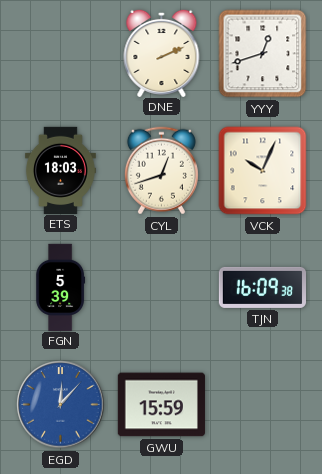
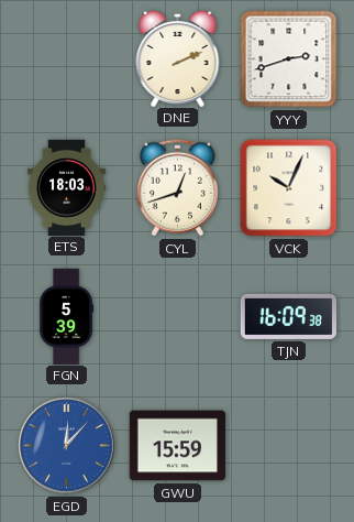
YYY: 12:42 -> 2:42 (289, 59)
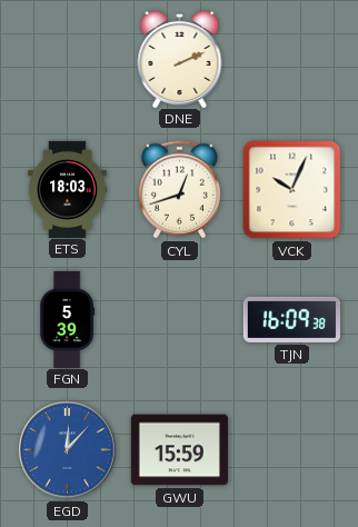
YYY: 2:42 -> none (289, 59)
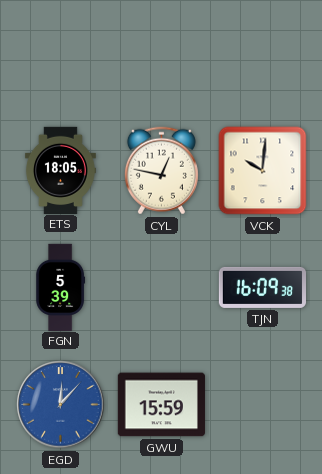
DNE: 2:11 -> none (180, 58)
ETS: 18:03 -> 18:05 (60, 170)
CYL: 12:42 -> 12:47 (161, 171)
VCK: 10:04 -> 10:01 (263, 171)
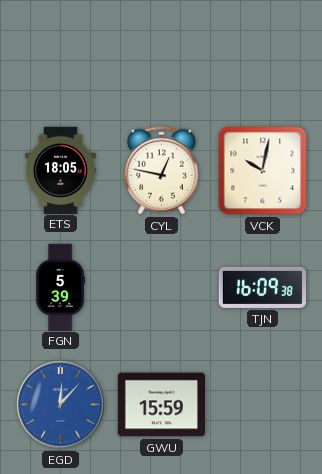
VCK: 10:01 -> 10:02 (263, 171)
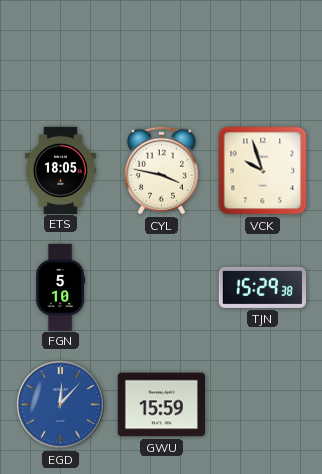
CYL: 12:47 -> 3:47 (161, 171)
VCK: 10:02 -> 9:57 (263, 171)
FGN: 5:39 -> 5:10 (61, 287)
TJN: 16:09 -> 15:29 (262, 287)
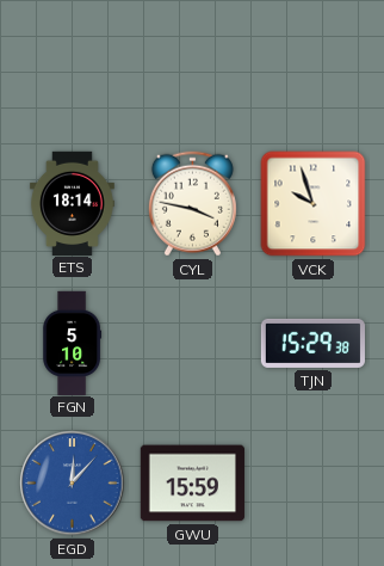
ETS: 18:05 -> 18:14 (72, 203)
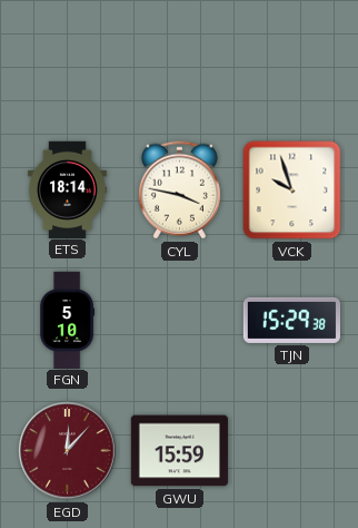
EGD dial: blue -> burgundy (68, 451)
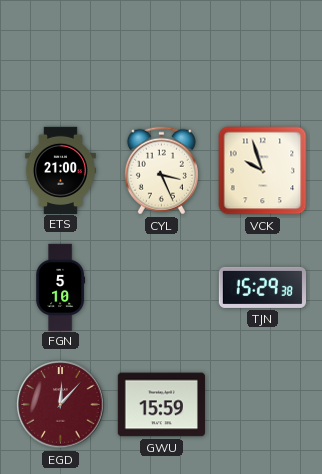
ETS: 18:14 -> 21:00 (60, 170)
CYL: 3:47 -> 3:26 (161, 171)
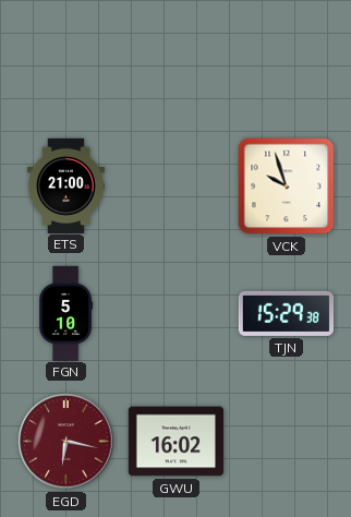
CYL: 3:26 -> none (161, 171)
EGD: 12:07 -> 6:17 (66, 442)
GWU: 15:59 -> 16:02 (175, 442)
